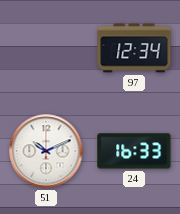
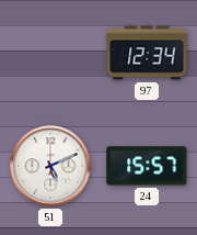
51: 10:11 -> 5:11 (50, 166)
24: 16:33 -> 15:57 (147, 166)
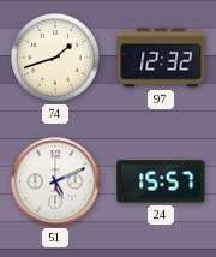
74: none -> 1:42 (56, 59)
97: 12:34 -> 12:32 (161, 58)
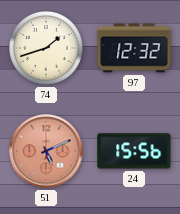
51 dial: white -> salmon (46, 151)
24: 15:57 -> 15:56 (134, 151)
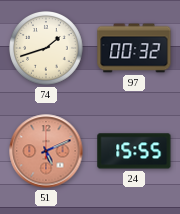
97: 12:32 -> 00:32 (134, 48)
24: 15:56 -> 15:55 (134, 151)
